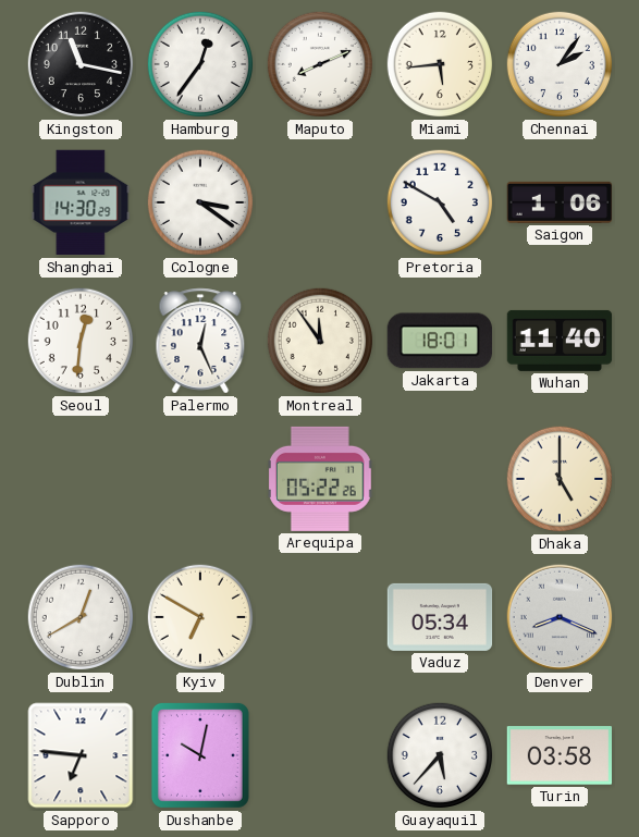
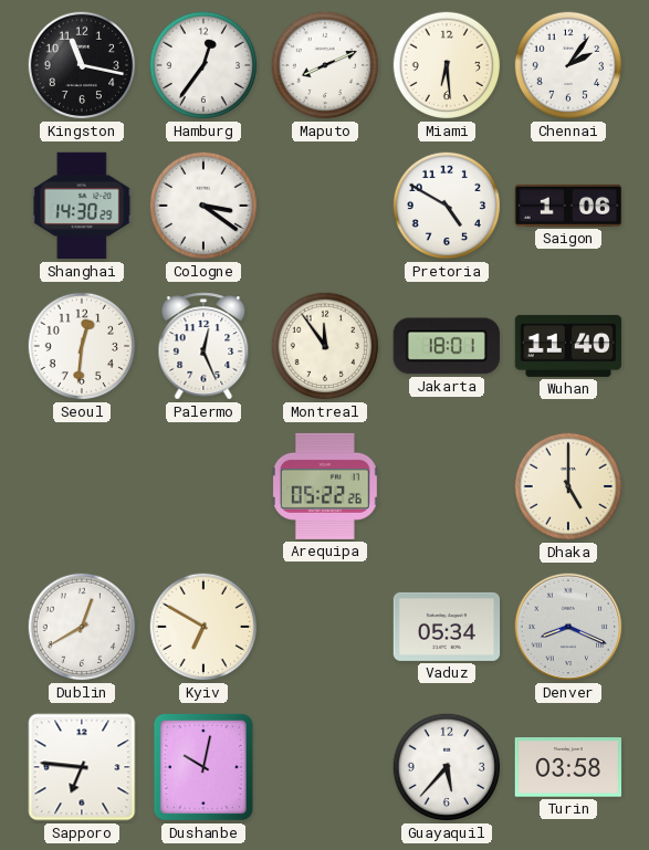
Miami: 5:44 -> 6:29 (447, 65)
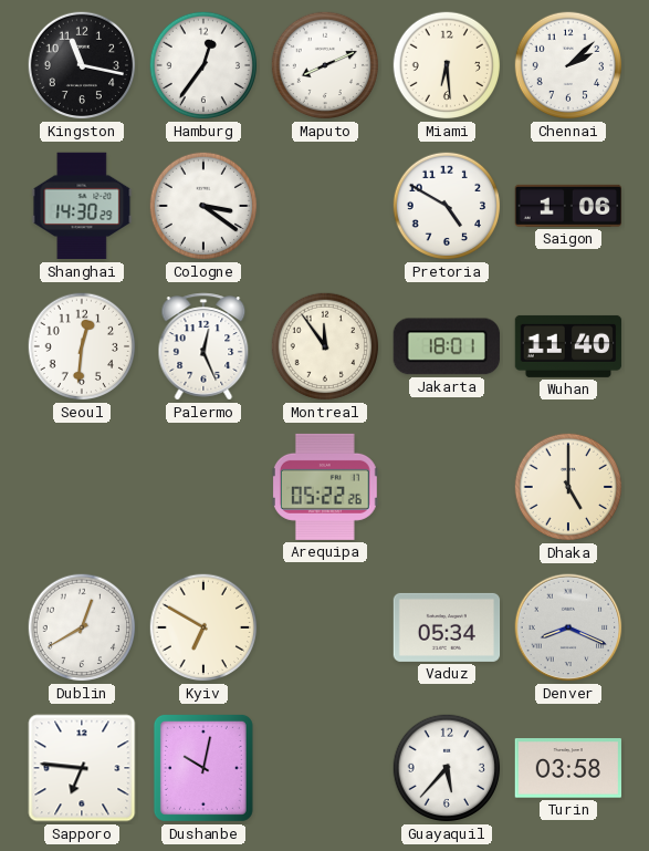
Chennai: 2:06 -> 2:08 (568, 65)
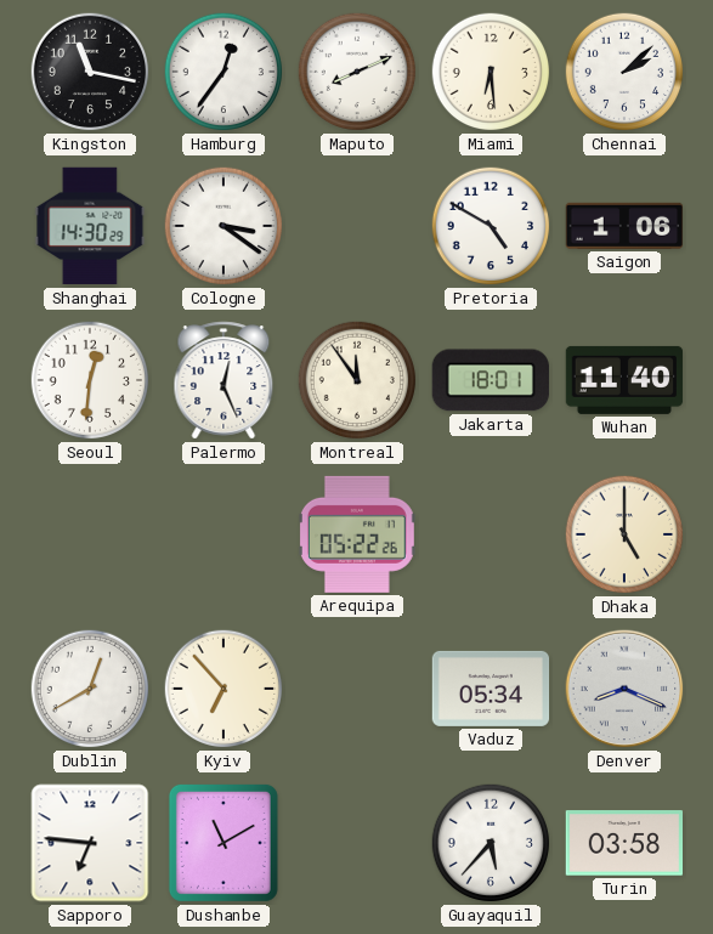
Kyiv: 6:50 -> 6:53 (223, 689)
Dushanbe: 10:02 -> 11:10 (223, 843)
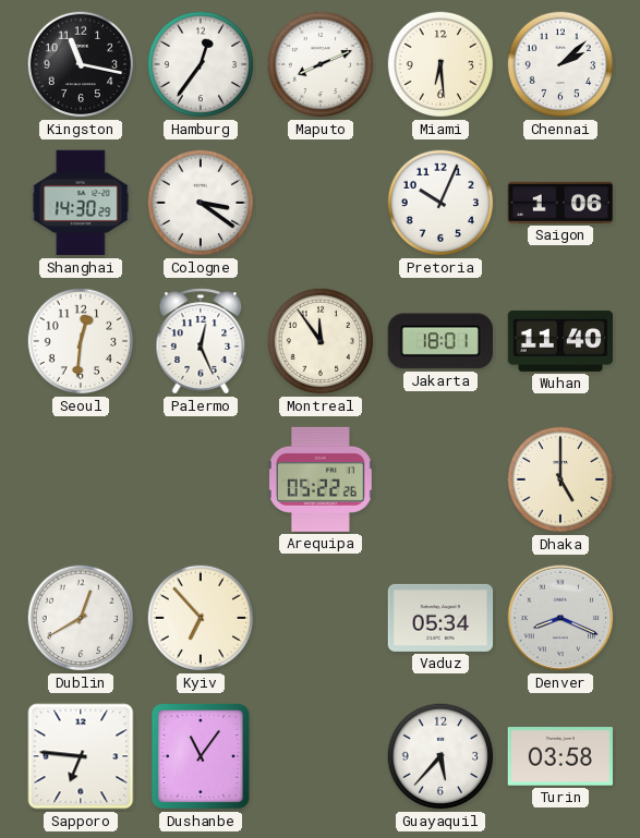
Pretoria: 4:50 -> 10:04 (440, 203)
Dushanbe: 11:10 -> 11:06 (201, 756)
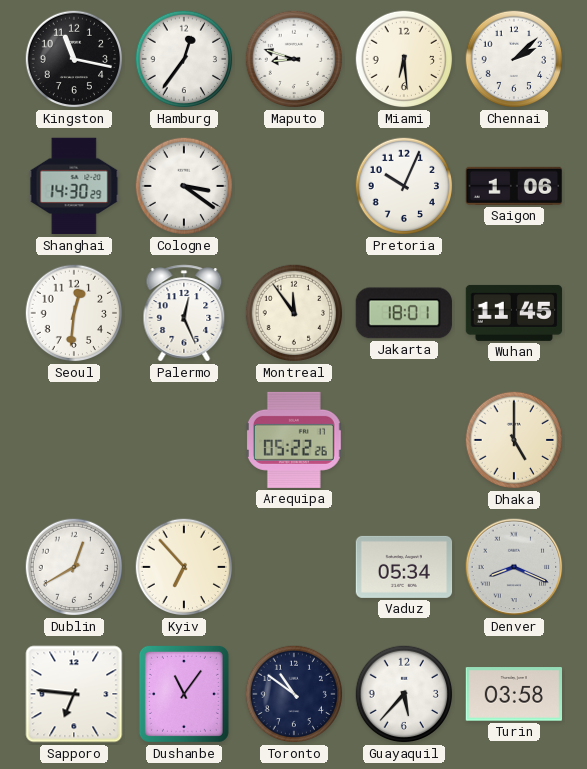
Maputo: 8:11 -> 8:48 (294, 59)
Wuhan: 11:40 -> 11:45 (514, 313)
Toronto: none -> 10:51 (294, 694)
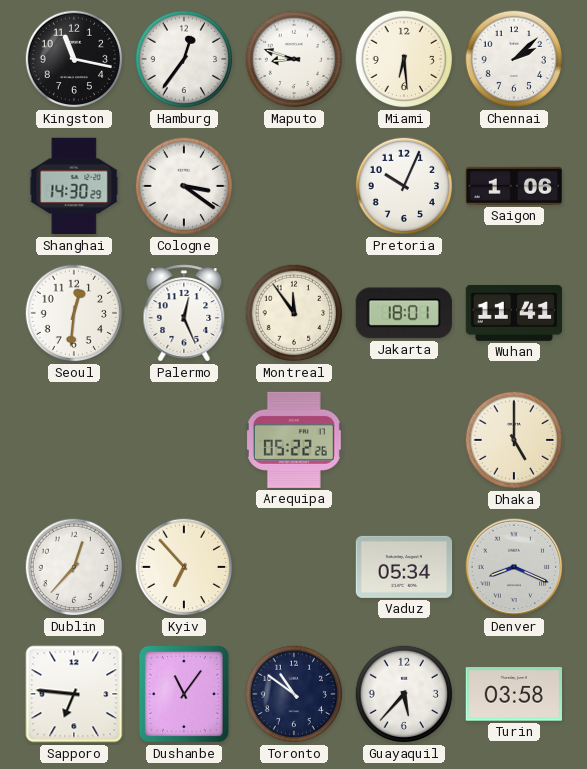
Wuhan: 11:45 -> 11:41 (514, 313)
Dublin: 12:40 -> 12:37 (74, 567)
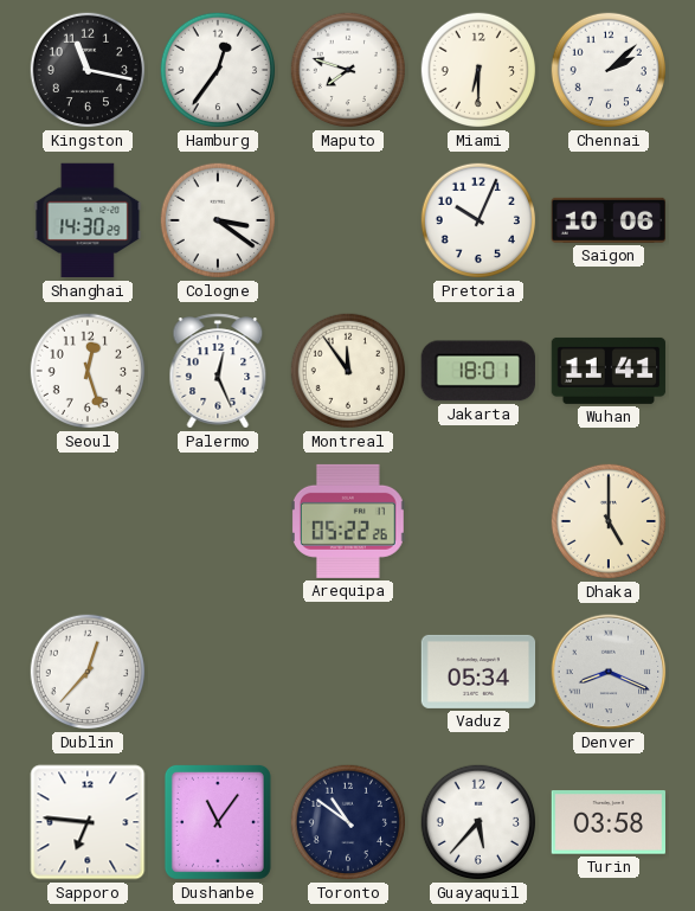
Maputo: 8:48 -> 7:48 (348, 70)
Miami: 6:29 -> 6:30 (478, 70)
Saigon: 1:06 -> 10:06 (609, 220)
Seoul: 12:31 -> 12:27 (88, 371)
Kyiv: 6:53 -> none (184, 567)
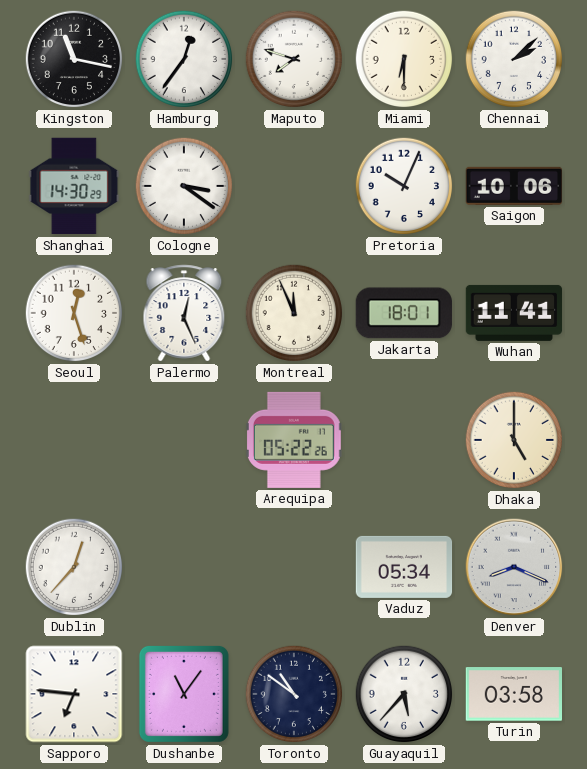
Montreal: 11:54 -> 11:56 (294, 313)
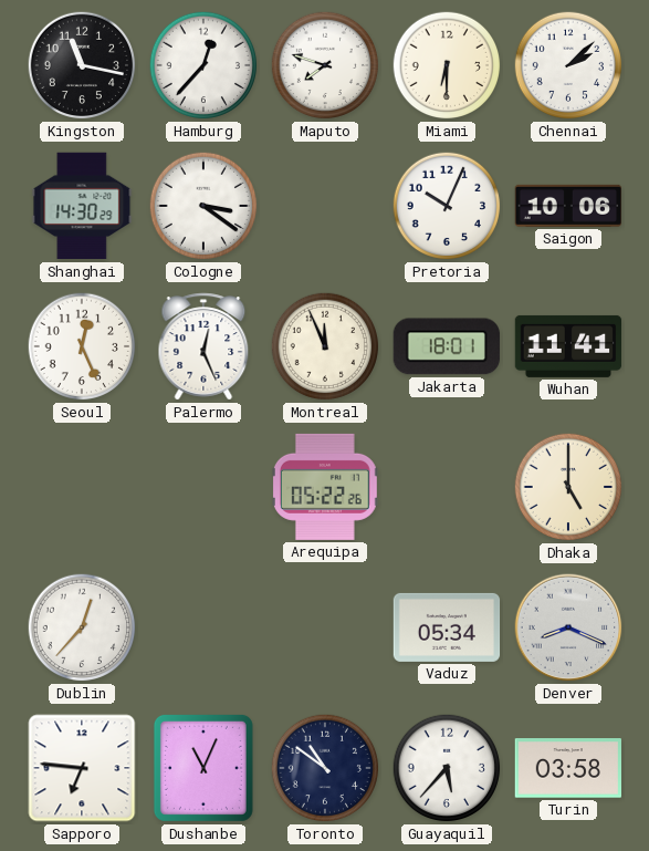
Hamburg: 12:36 -> 12:37 (203, 65)
Seoul: 12:27 -> 12:26 (82, 346)
Dushanbe: 11:06 -> 11:04 (203, 768)
